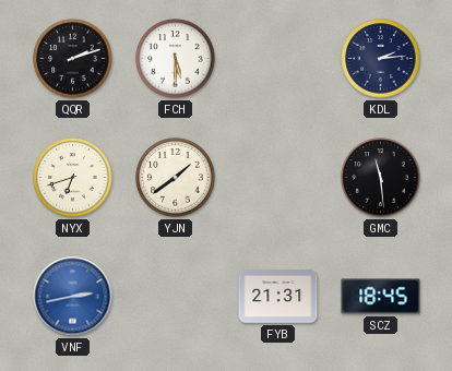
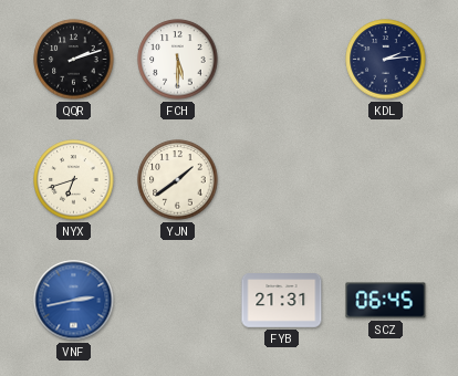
GMC: 11:29 -> none (381, 178)
SCZ: 18:45 -> 06:45 (386, 301)
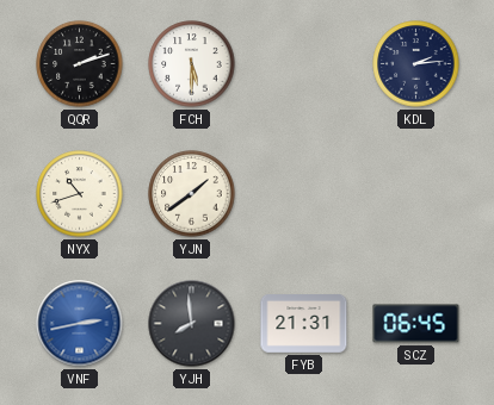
NYX: 6:42 -> 10:42 (80, 194)
YJH: none -> 7:59 (192, 324)
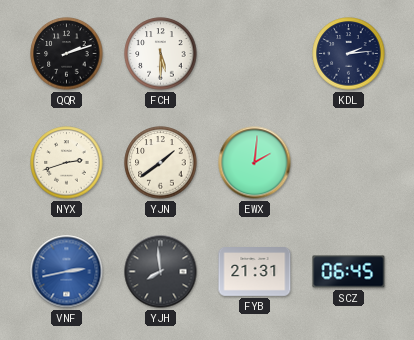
NYX: 10:42 -> 2:42 (67, 163)
EWX: none -> 2:01 (255, 163)
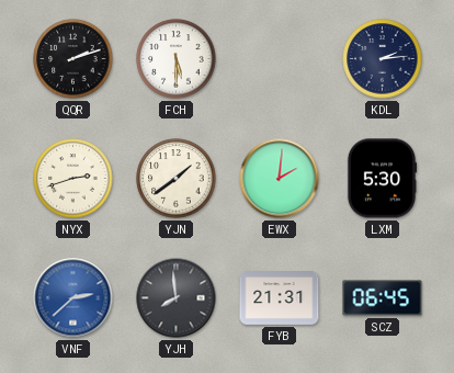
LXM: none -> 5:30 (382, 179)
VNF: 2:43 -> 2:38 (73, 298)
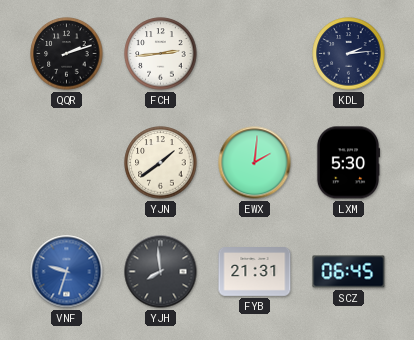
FCH: 5:30 -> 2:44 (161, 54)
NYX: 2:42 -> none (73, 179)
VNF: 2:38 -> 9:33 (67, 272)
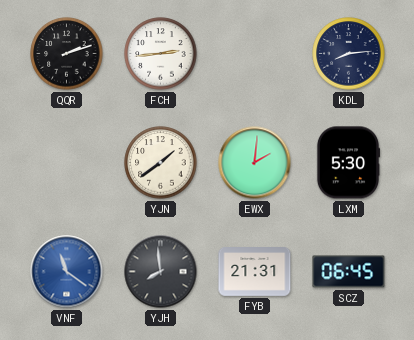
KDL: 2:14 -> 8:14 (349, 54)
VNF: 9:33 -> 11:21 (67, 272)
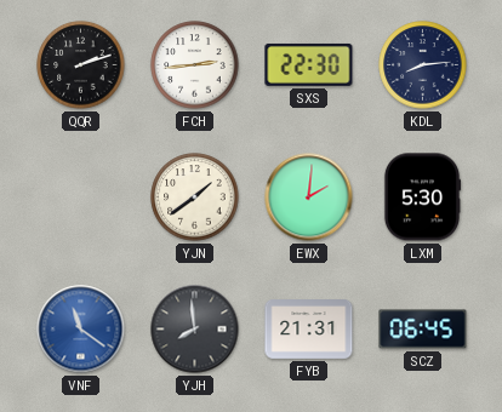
SXS: none -> 22:30 (309, 64)
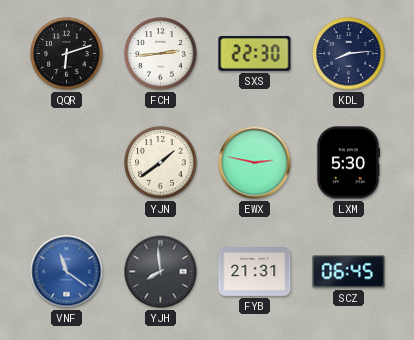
QQR: 2:12 -> 6:12 (67, 54)
EWX: 2:01 -> 2:47 (255, 163)
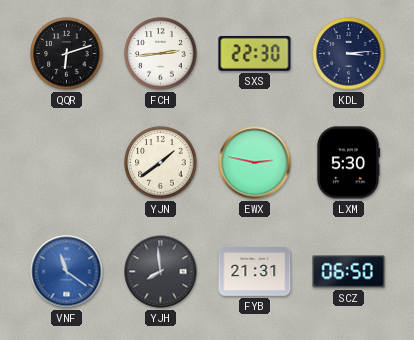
KDL: 8:14 -> 3:14 (349, 54)
SCZ: 06:45 -> 06:50 (349, 272)
